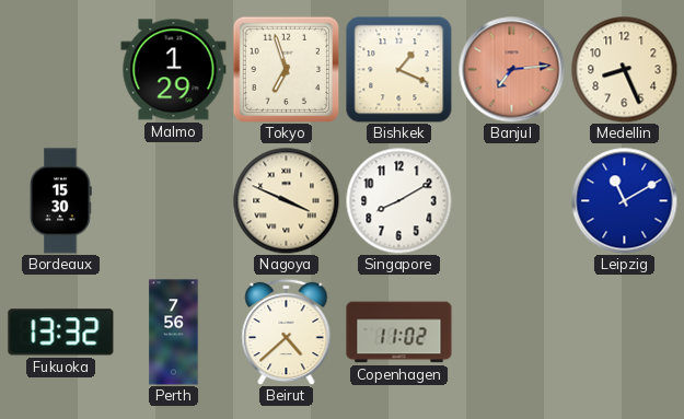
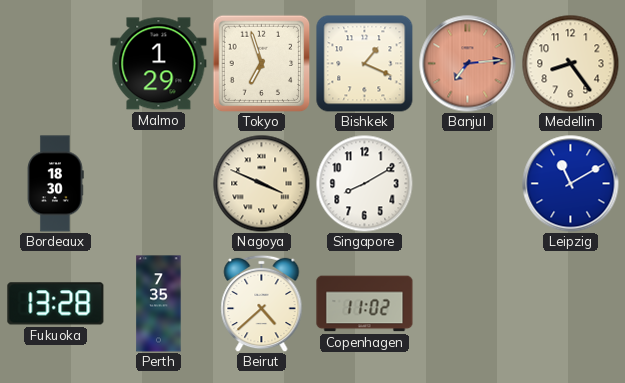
Medellin: 8:26 -> 8:24 (570, 63)
Bordeaux: 15:30 -> 18:30 (55, 184)
Fukuoka: 13:32 -> 13:28 (56, 304)
Perth: 7:56 -> 7:35 (159, 304)
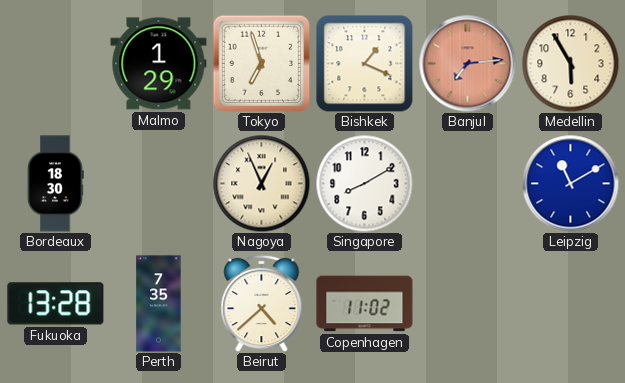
Medellin: 8:24 -> 5:55 (570, 63)
Nagoya: 3:49 -> 12:56 (261, 183)
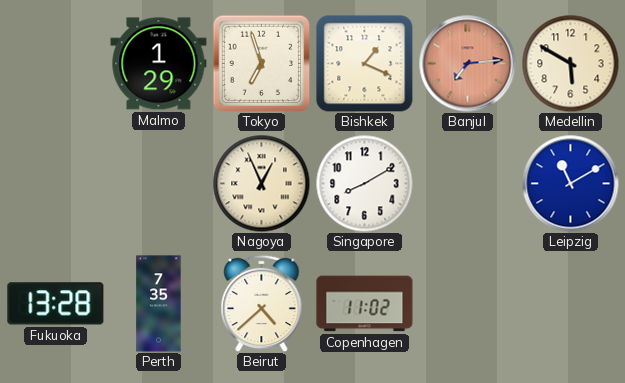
Medellin: 5:55 -> 5:50 (570, 63)
Bordeaux: 18:30 -> none (55, 184)
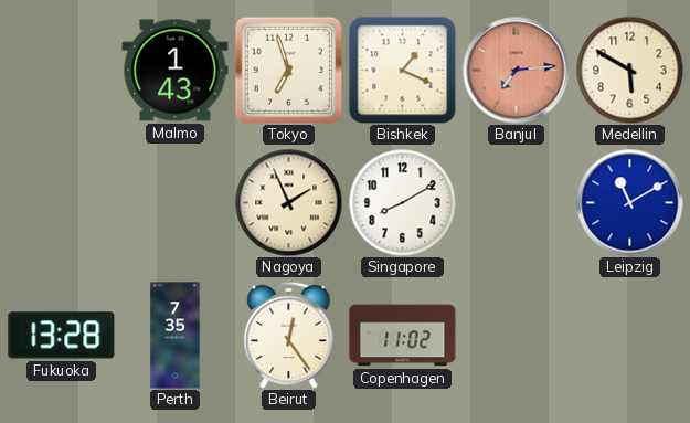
Malmo: 1:29 -> 1:43 (176, 71)
Nagoya: 12:56 -> 1:56 (288, 202)
Beirut: 4:38 -> 12:24 (289, 335)
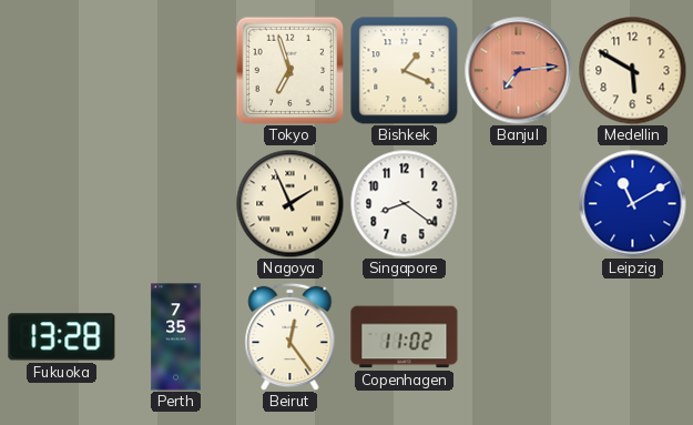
Malmo: 1:43 -> none (176, 71)
Singapore: 8:10 -> 8:21 (404, 203)
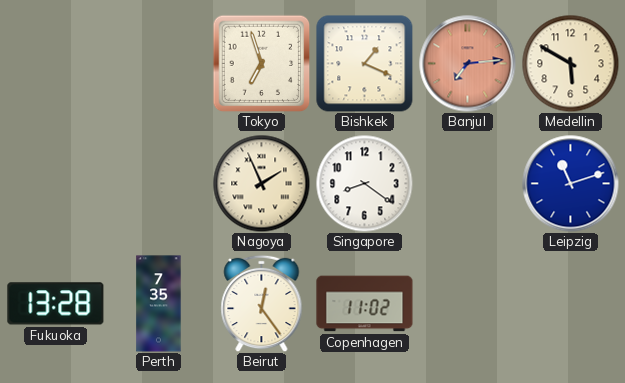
Leipzig: 11:10 -> 11:12 (571, 184)
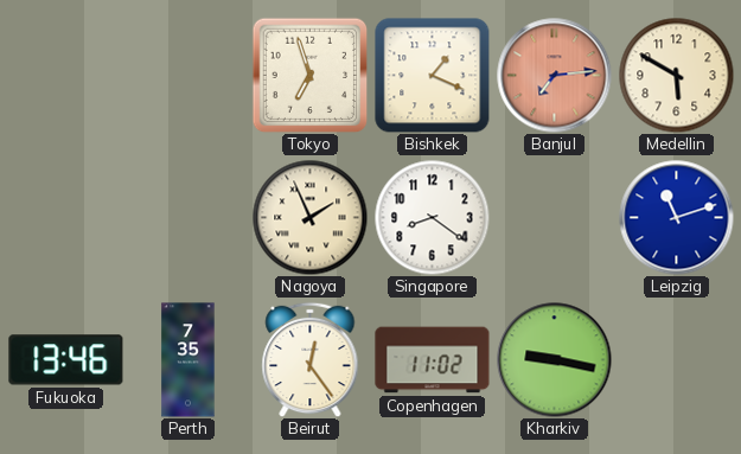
Fukuoka: 13:28 -> 13:46 (66, 360)
Kharkiv: none -> 9:17 (555, 360)
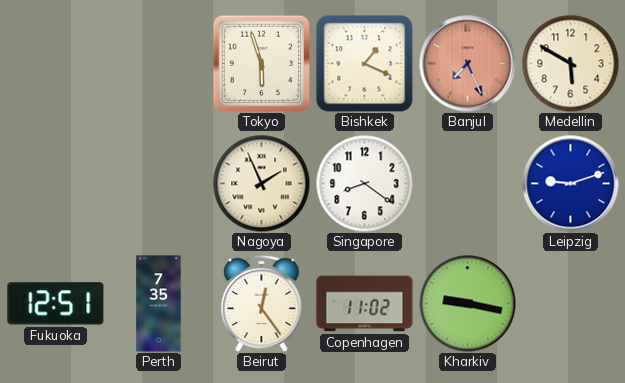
Tokyo: 6:57 -> 5:57 (261, 63)
Banjul: 7:14 -> 7:26 (468, 64)
Leipzig: 11:12 -> 9:12 (571, 184)
Fukuoka: 13:46 -> 12:51 (56, 304)
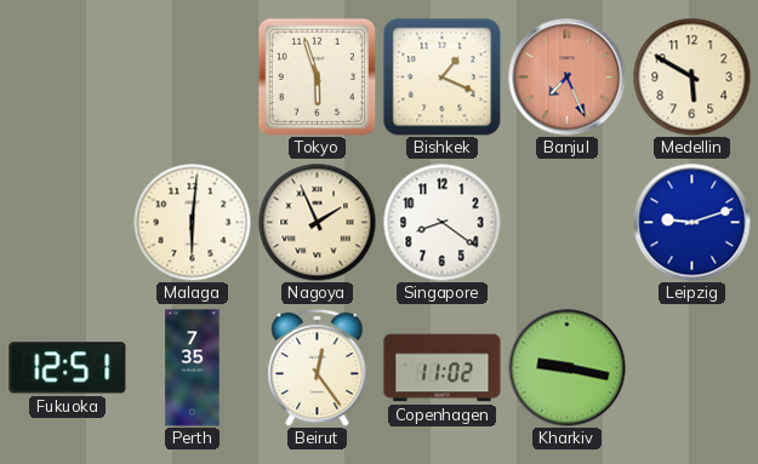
Malaga: none -> 6:01 (192, 222)
